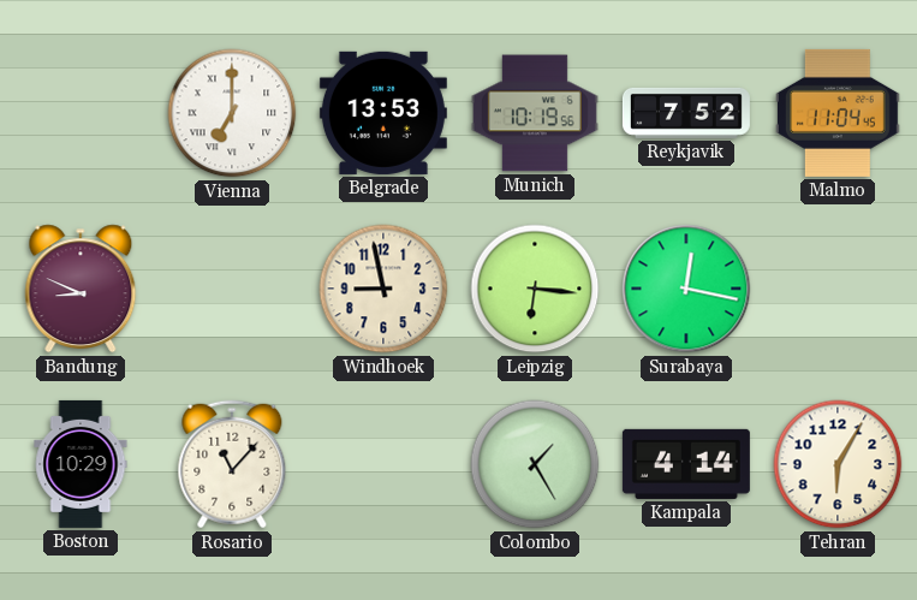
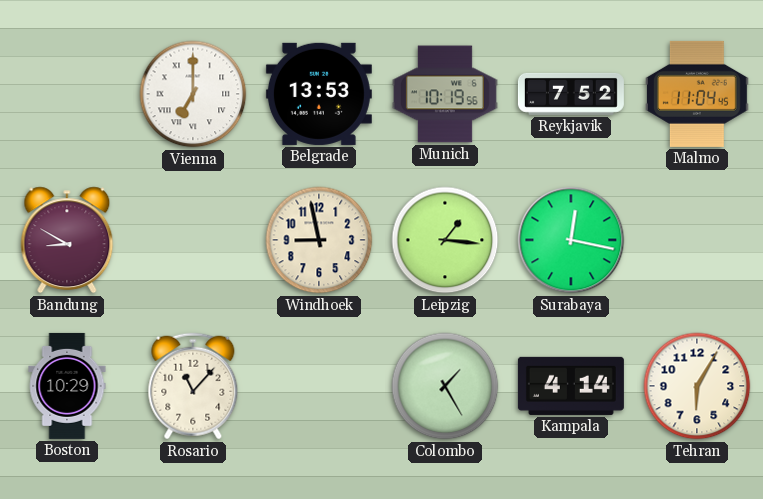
Bandung: 8:49 -> 8:50 (67, 240)
Leipzig: 6:16 -> 1:16 (445, 240)
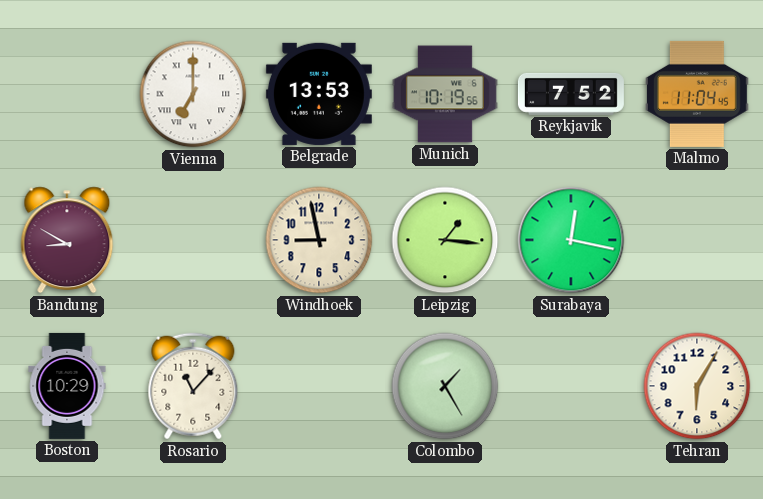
Kampala: 4:14 -> none (571, 386)
